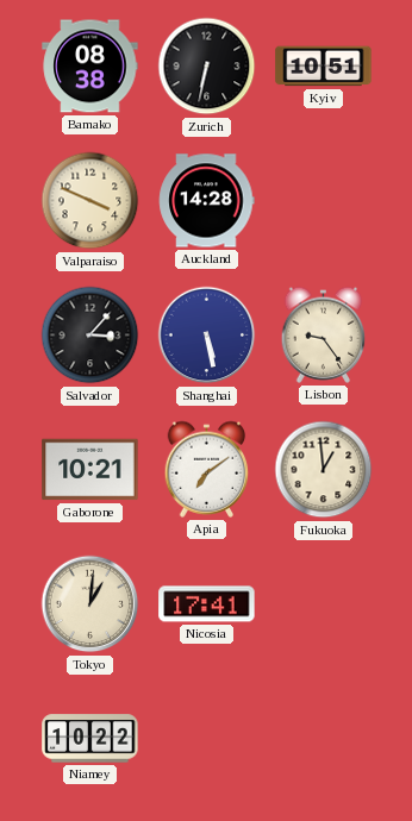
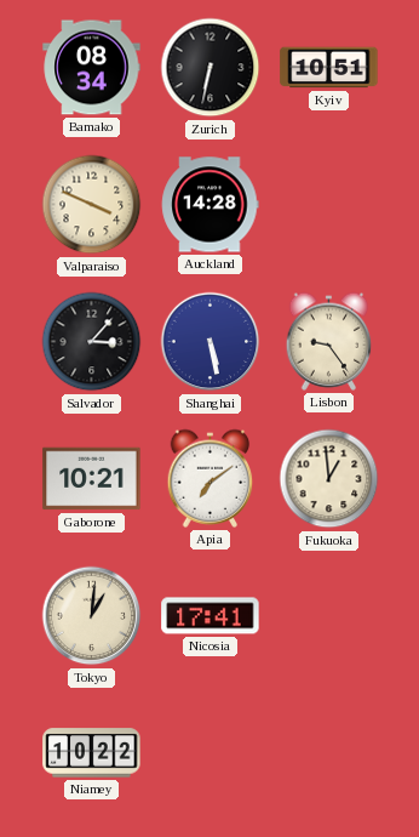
Bamako: 08:38 -> 08:34 (92, 68)
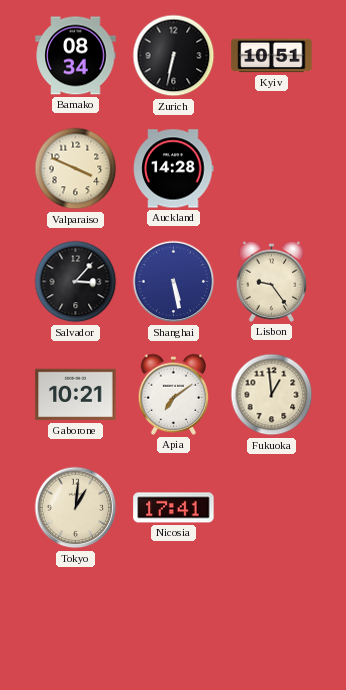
Niamey: 10:22 -> none (92, 753)
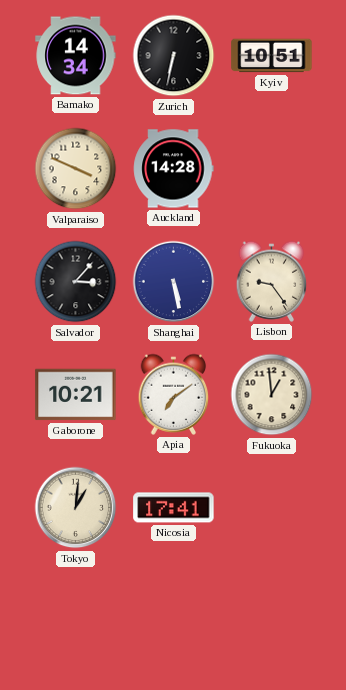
Bamako: 08:34 -> 14:34 (76, 56)
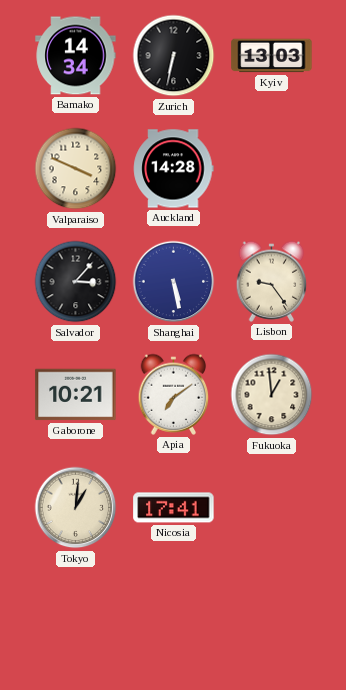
Kyiv: 10:51 -> 13:03 (272, 56)
